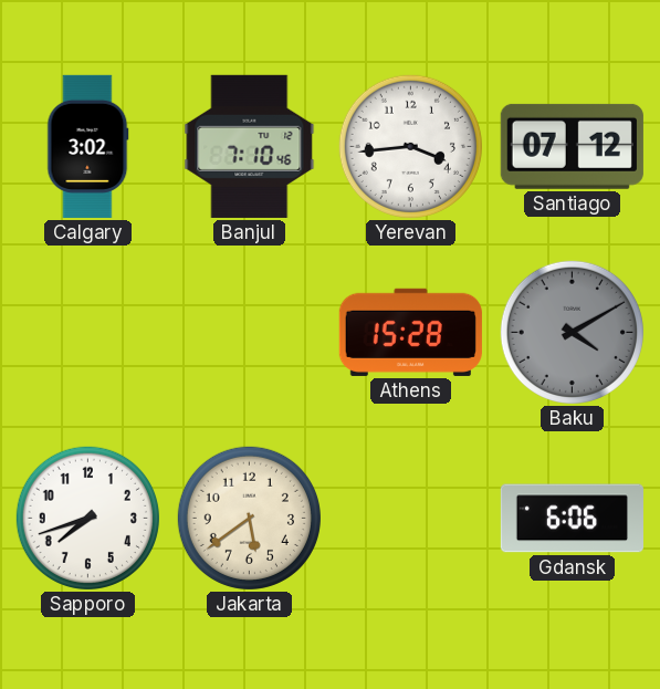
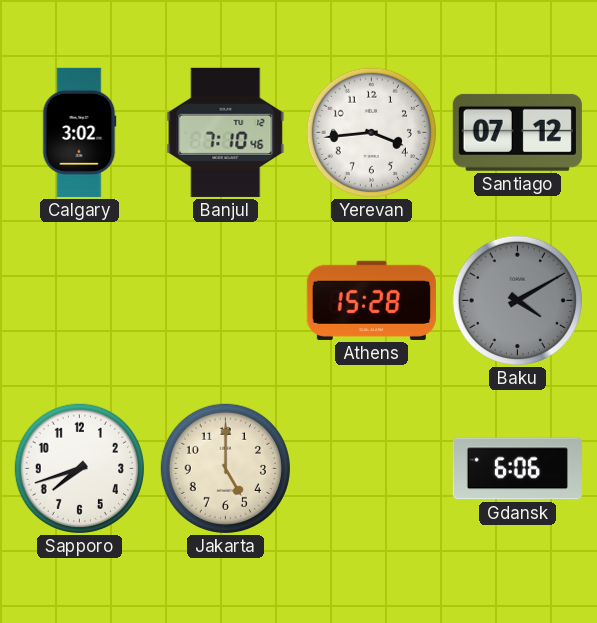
Jakarta: 5:39 -> 5:00 (225, 468)
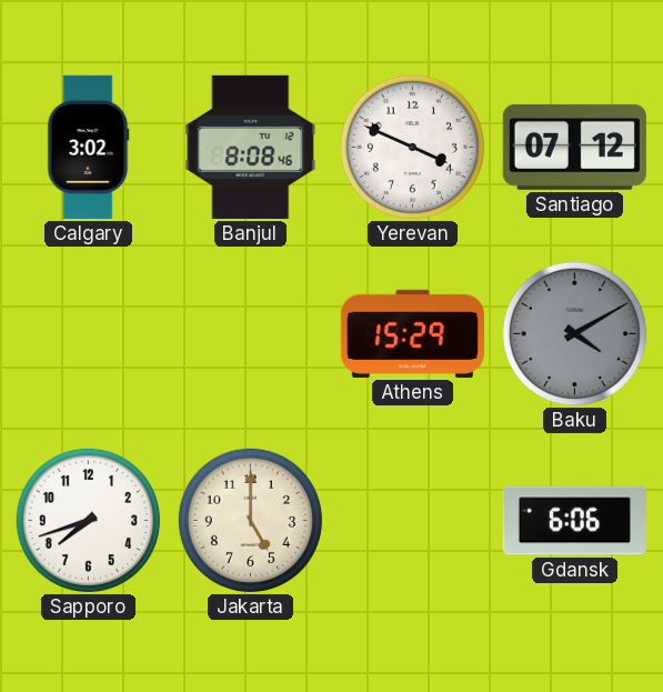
Banjul: 7:10 -> 8:08 (251, 147)
Yerevan: 3:44 -> 3:49 (412, 147)
Athens: 15:28 -> 15:29 (412, 333)
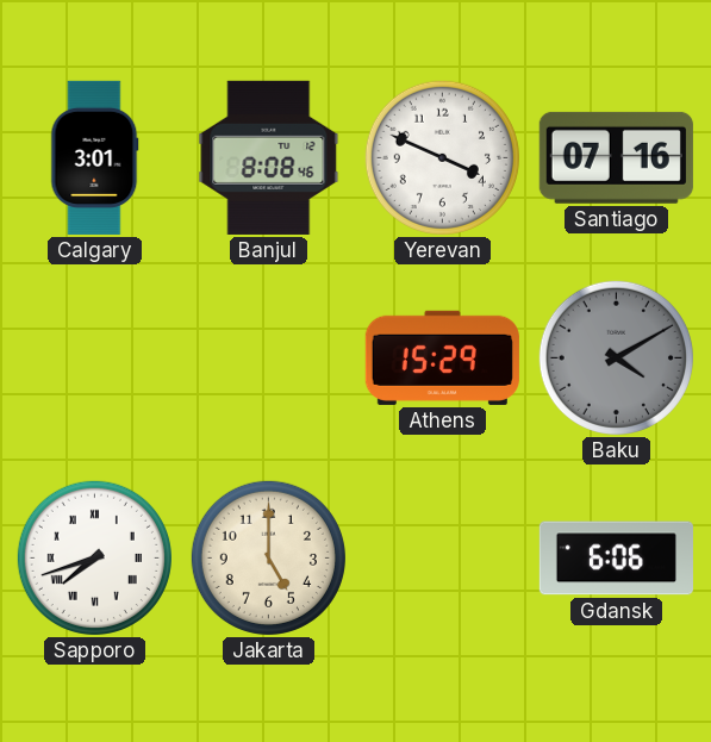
Calgary: 3:02 -> 3:01 (95, 157)
Santiago: 07:12 -> 07:16 (616, 157)
Sapporo numerals: Arabic -> Roman (94, 557)
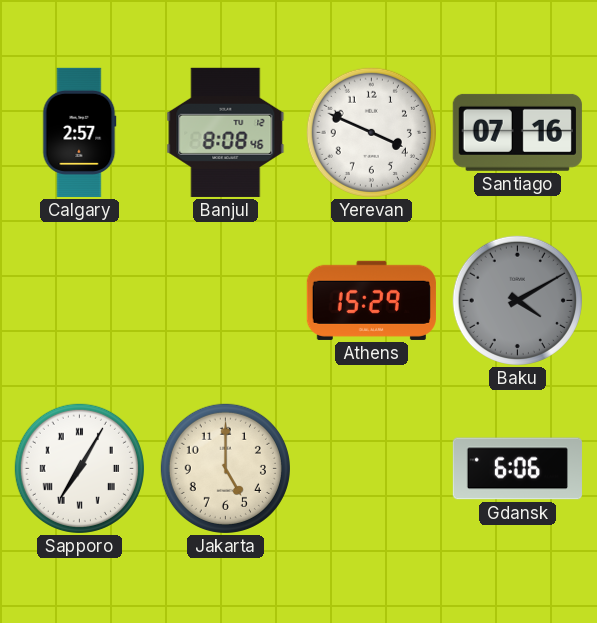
Calgary: 3:01 -> 2:57 (80, 132)
Sapporo: 7:42 -> 7:05 (79, 468)
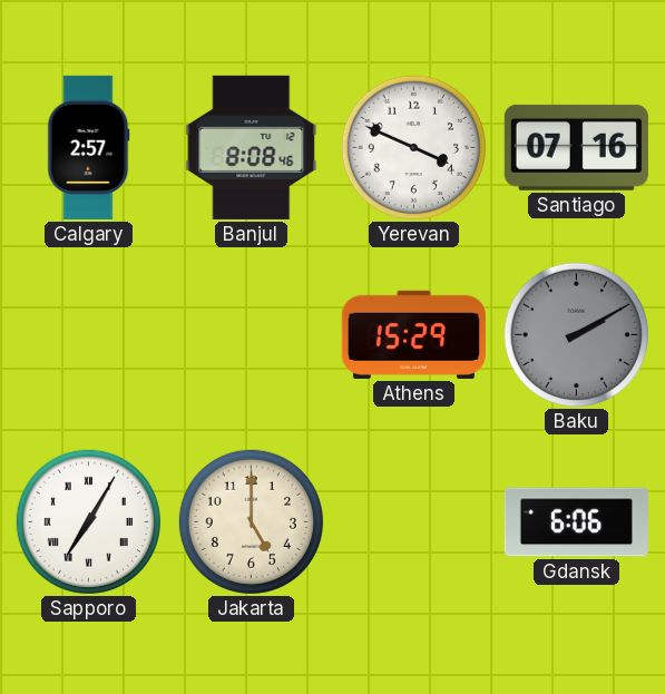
Baku: 4:10 -> 2:10 (576, 334)
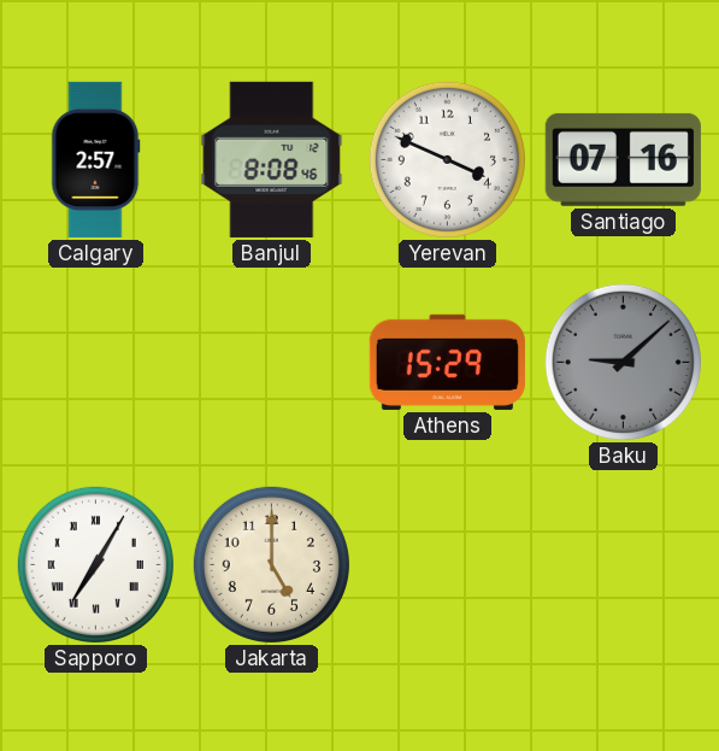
Baku: 2:10 -> 9:08 (623, 362)
Gdansk: 6:06 -> none (576, 522)
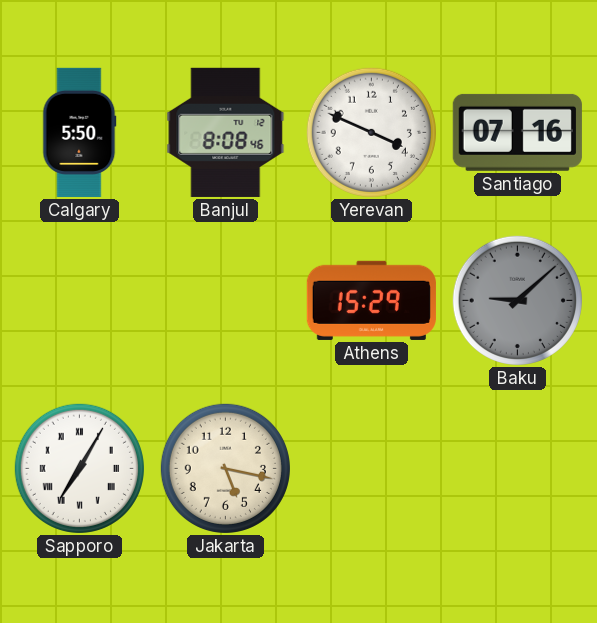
Calgary: 2:57 -> 5:50 (80, 132)
Jakarta: 5:00 -> 5:17 (225, 468)
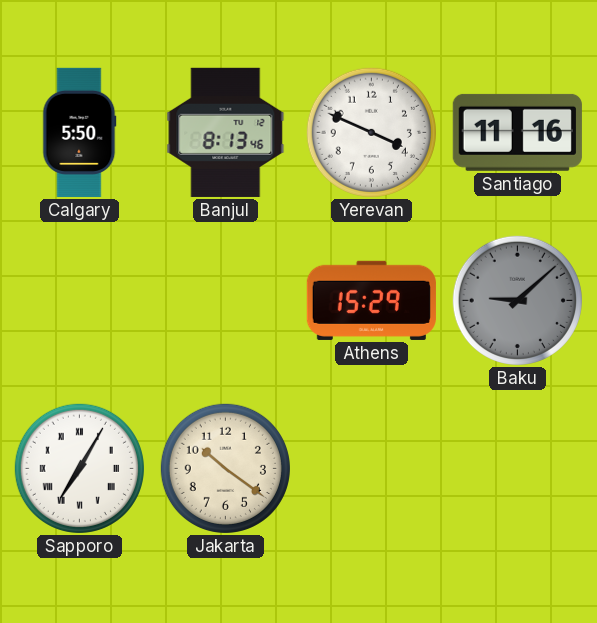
Banjul: 8:08 -> 8:13 (226, 132)
Santiago: 07:16 -> 11:16 (517, 132)
Jakarta: 5:17 -> 10:21 (225, 468)
